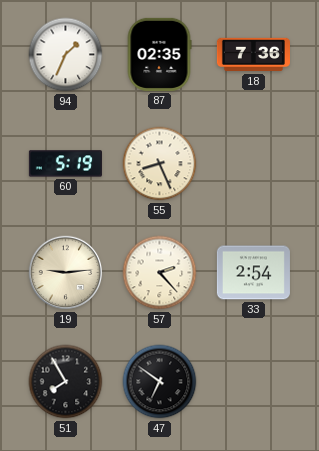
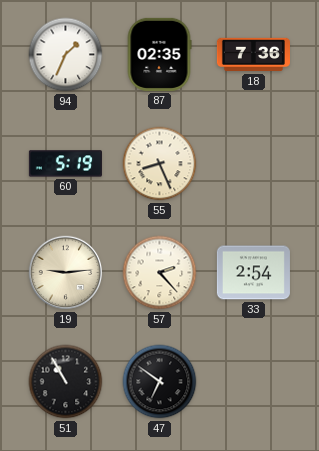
51: 7:55 -> 10:55 (66, 382)
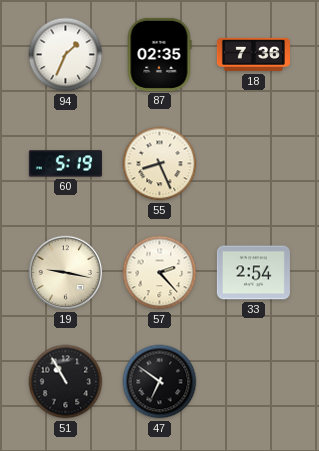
19: 9:14 -> 9:17 (66, 273)
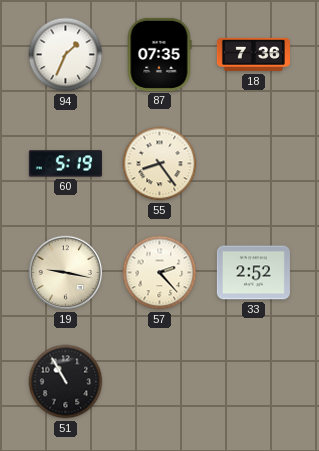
87: 02:35 -> 07:35 (159, 54)
55: 8:26 -> 8:24 (160, 164)
33: 2:54 -> 2:52 (253, 273)
47: 6:51 -> none (160, 382)
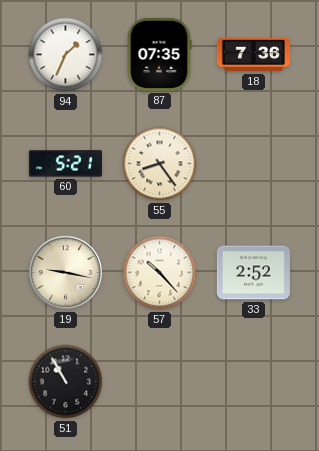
60: 5:19 -> 5:21 (65, 164)
57: 2:23 -> 10:23 (160, 273)
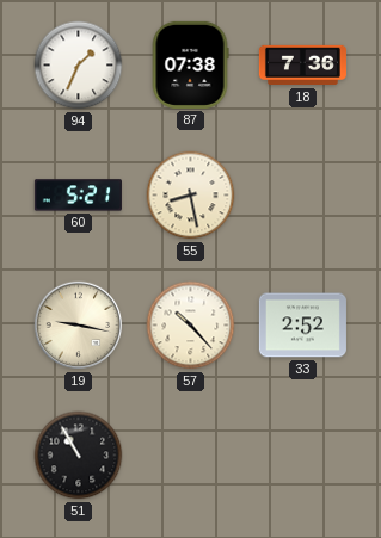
87: 07:35 -> 07:38 (190, 64)
55: 8:24 -> 8:28 (191, 196)
